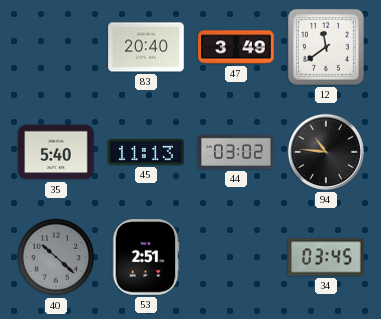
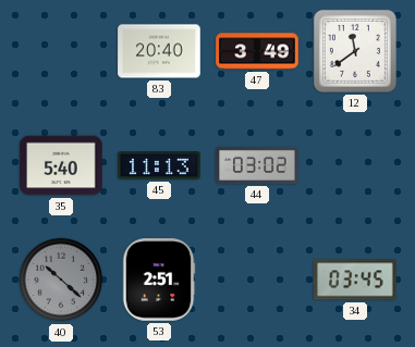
94: 10:46 -> none (326, 152)
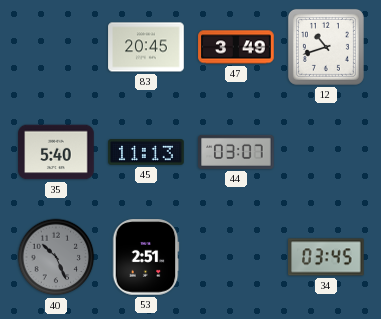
83: 20:40 -> 20:45 (146, 47)
12: 11:39 -> 10:42 (326, 47)
44: 03:02 -> 03:07 (236, 152)
40: 10:22 -> 10:26 (56, 257)
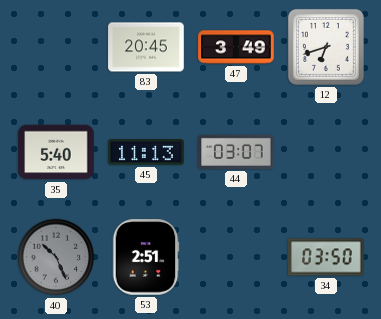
12: 10:42 -> 6:42 (326, 47)
34: 03:45 -> 03:50 (326, 257)
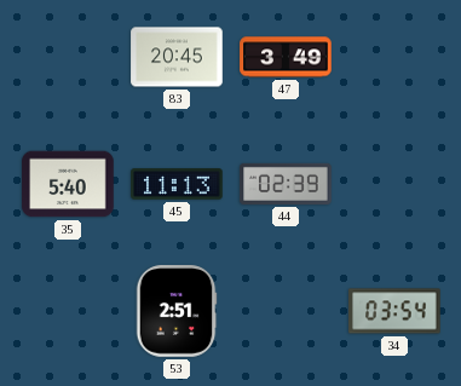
12: 6:42 -> none (326, 47)
44: 03:07 -> 02:39 (286, 184)
40: 10:26 -> none (56, 257)
34: 03:50 -> 03:54 (394, 311)
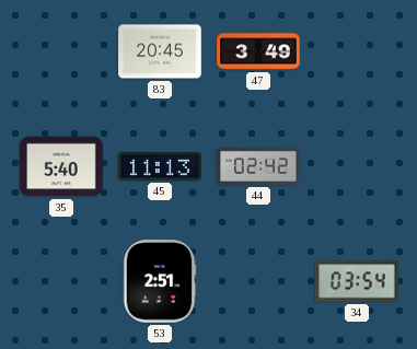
44: 02:39 -> 02:42 (258, 166)
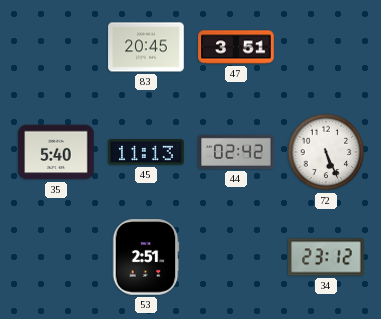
47: 3:49 -> 3:51 (236, 47)
72: none -> 5:26 (326, 152)
34: 03:54 -> 23:12 (326, 257)
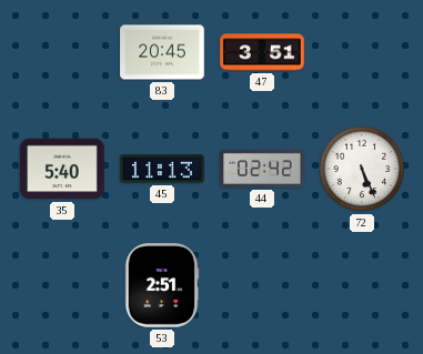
34: 23:12 -> none (326, 257)
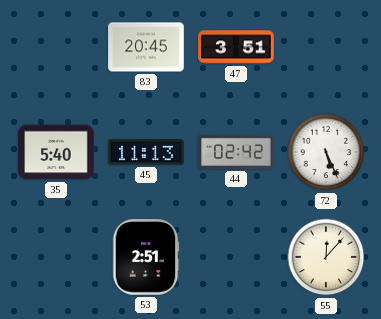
55: none -> 12:07 (326, 257)
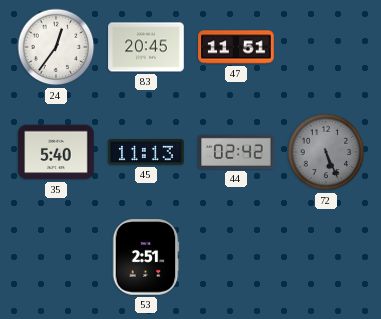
24: none -> 12:36 (56, 47)
47: 3:51 -> 11:51 (236, 47)
72 dial: white -> grey (326, 152)
55: 12:07 -> none (326, 257)
